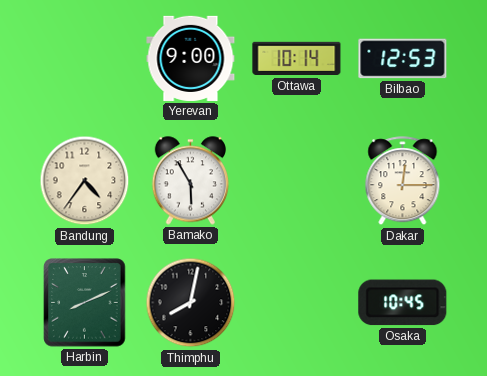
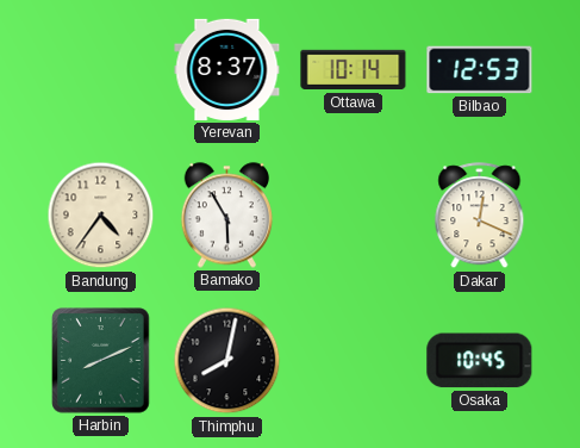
Yerevan: 9:00 -> 8:37 (227, 69)
Dakar: 12:15 -> 12:19 (480, 216)
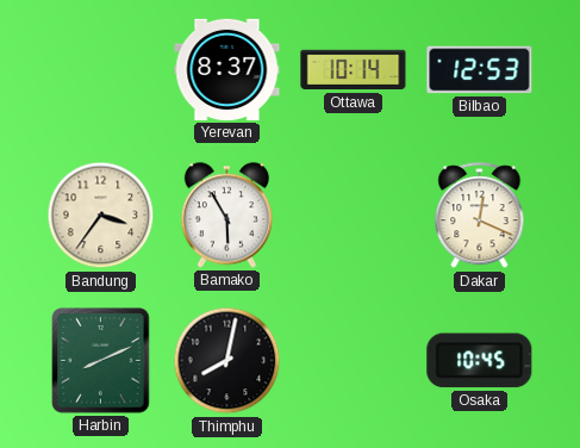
Bandung: 4:36 -> 3:36 (101, 216)
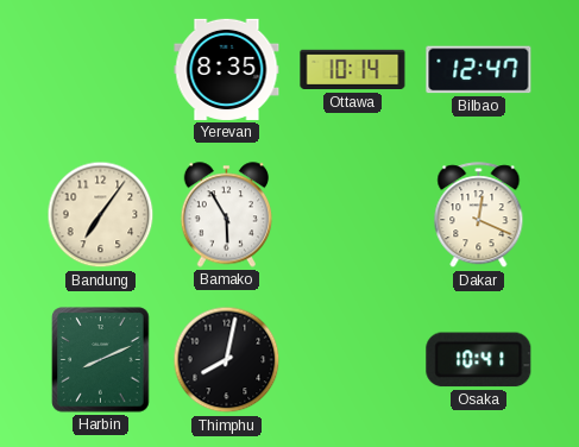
Yerevan: 8:37 -> 8:35 (227, 69)
Bilbao: 12:53 -> 12:47 (479, 70)
Bandung: 3:36 -> 7:06 (101, 215)
Osaka: 10:45 -> 10:41 (479, 360)
